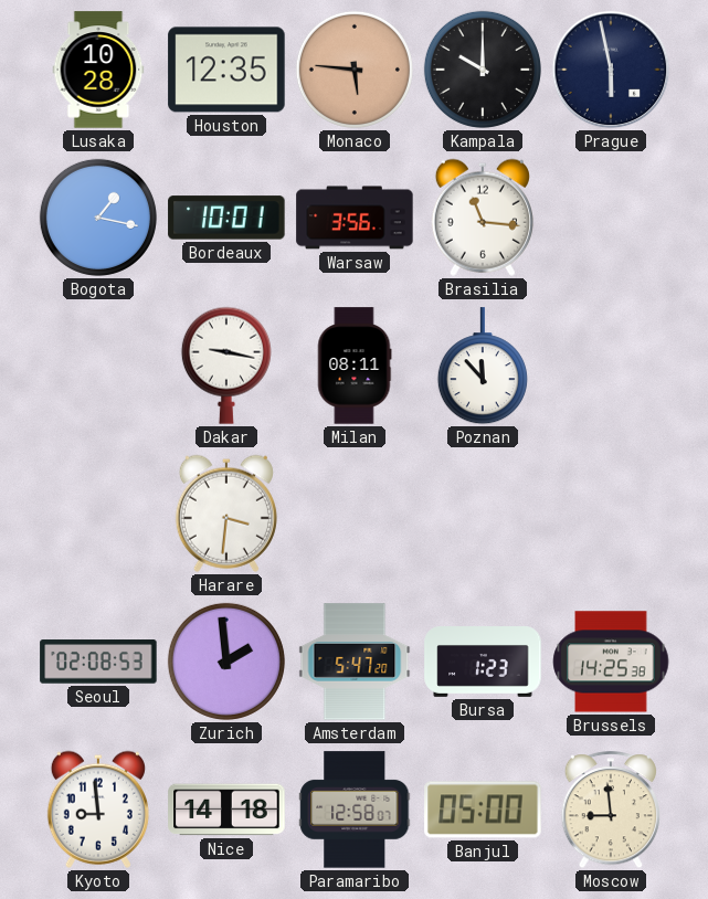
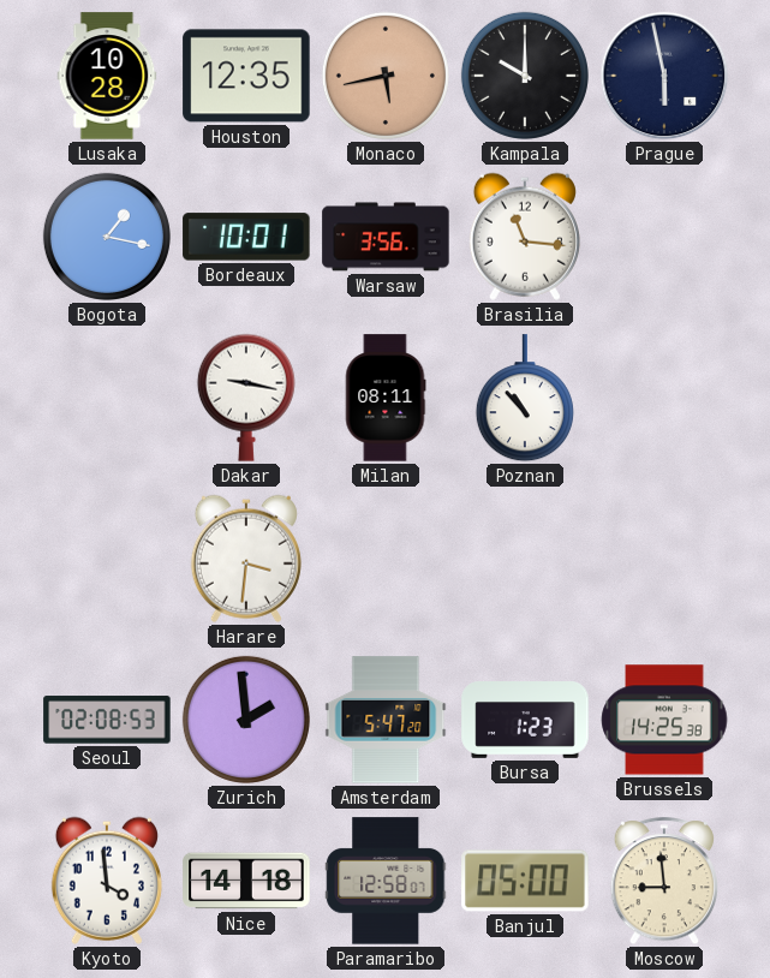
Monaco: 5:46 -> 5:43 (386, 76)
Poznan: 11:53 -> 10:53 (525, 399)
Kyoto: 8:59 -> 3:59 (107, 881)
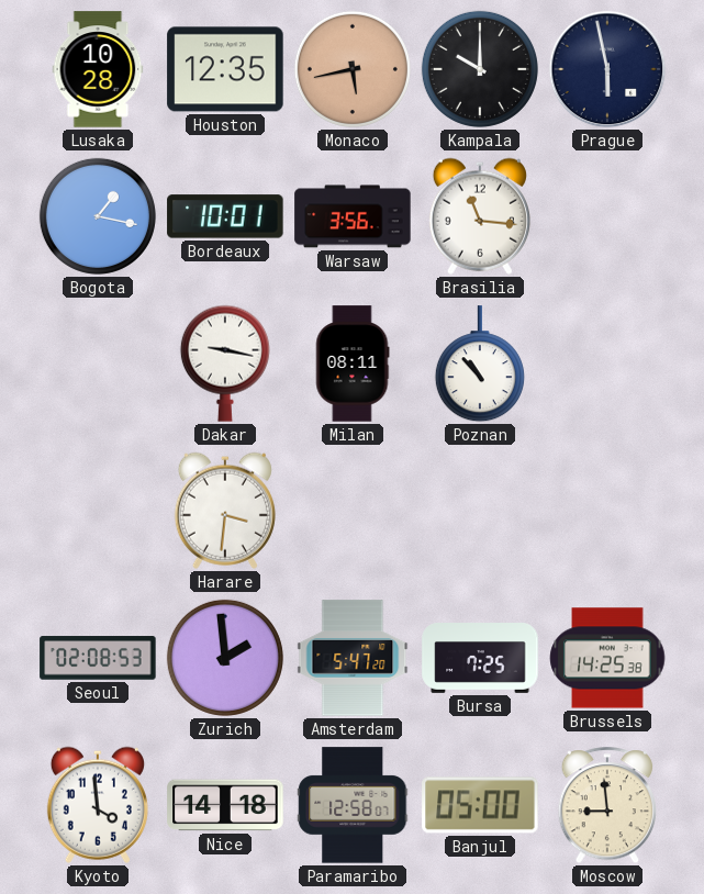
Bursa: 1:23 -> 7:25 (480, 659)
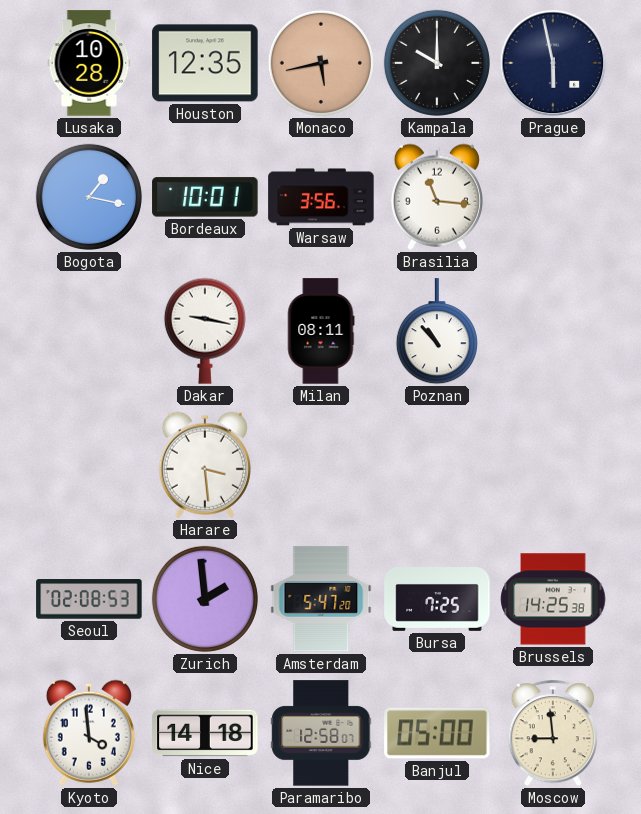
Harare: 3:31 -> 3:29 (205, 465)
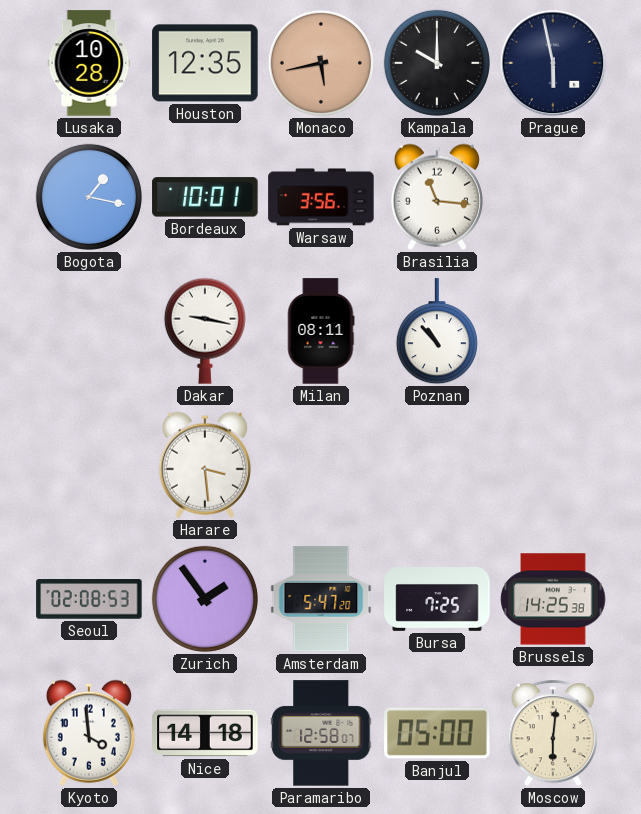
Zurich: 1:59 -> 1:54 (205, 599)
Moscow: 8:59 -> 6:01 (553, 734)
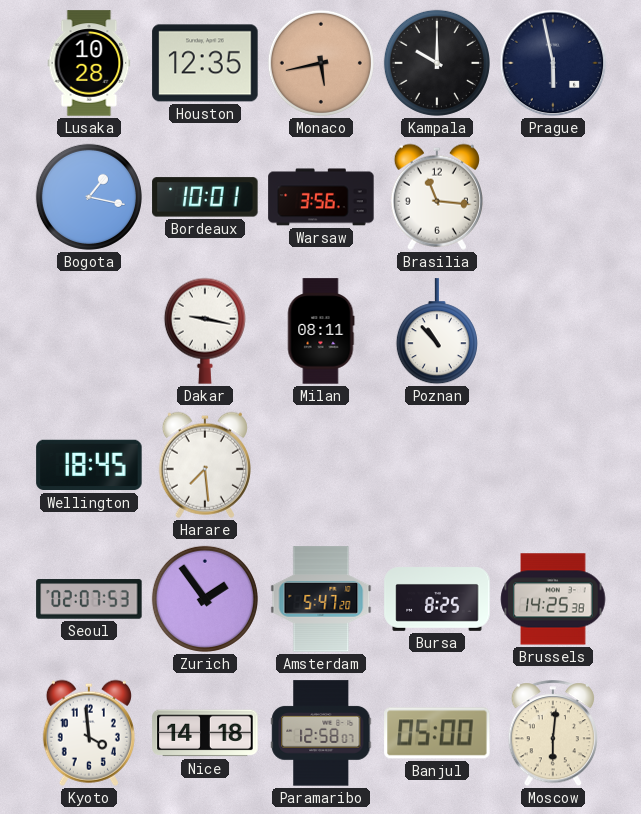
Wellington: none -> 18:45 (89, 465)
Harare: 3:29 -> 7:29 (205, 465)
Seoul: 02:08 -> 02:07 (89, 599)
Bursa: 7:25 -> 8:25 (437, 600)
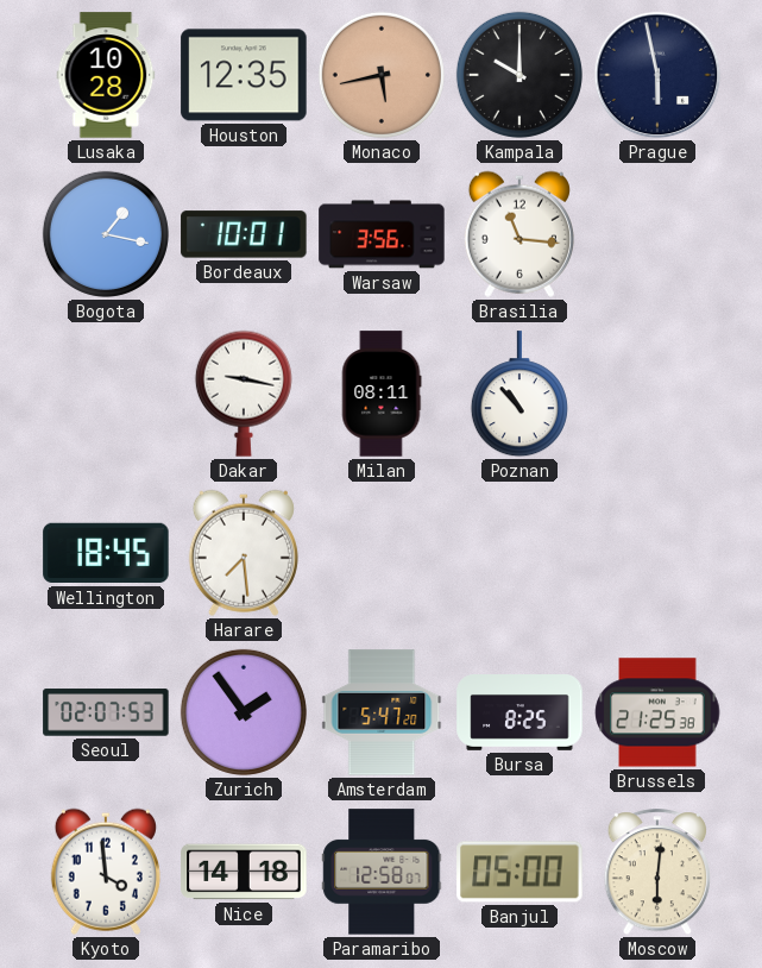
Brussels: 14:25 -> 21:25 (657, 712)
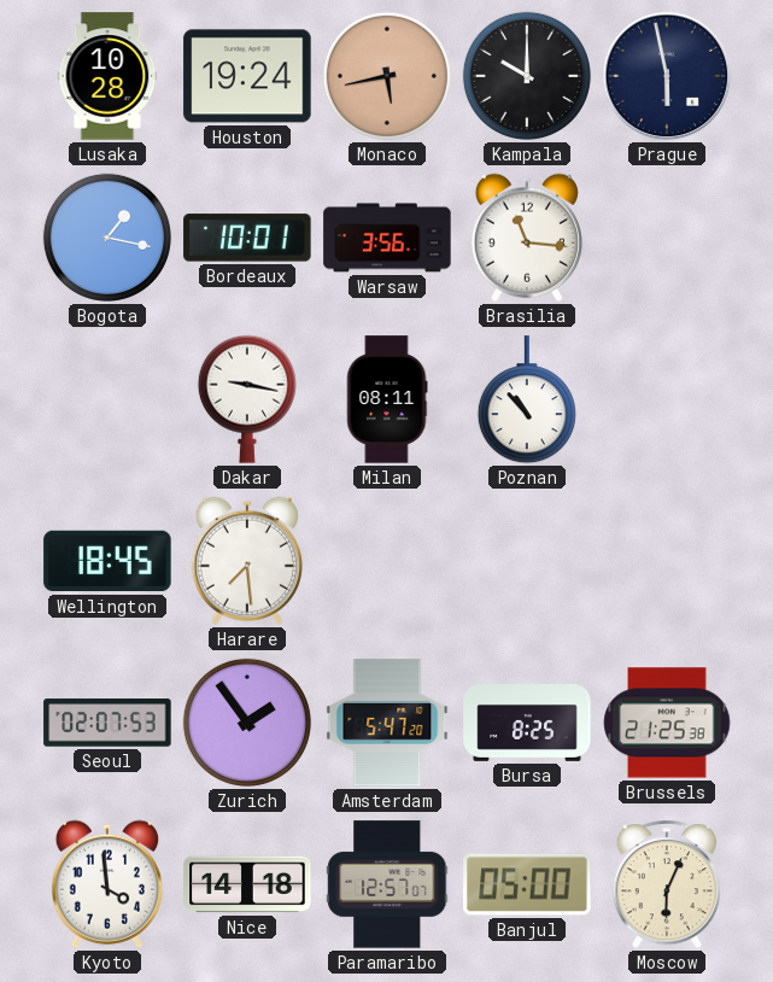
Houston: 12:35 -> 19:24 (247, 76)
Paramaribo: 12:58 -> 12:57 (387, 884)
Moscow: 6:01 -> 6:04 (667, 885)
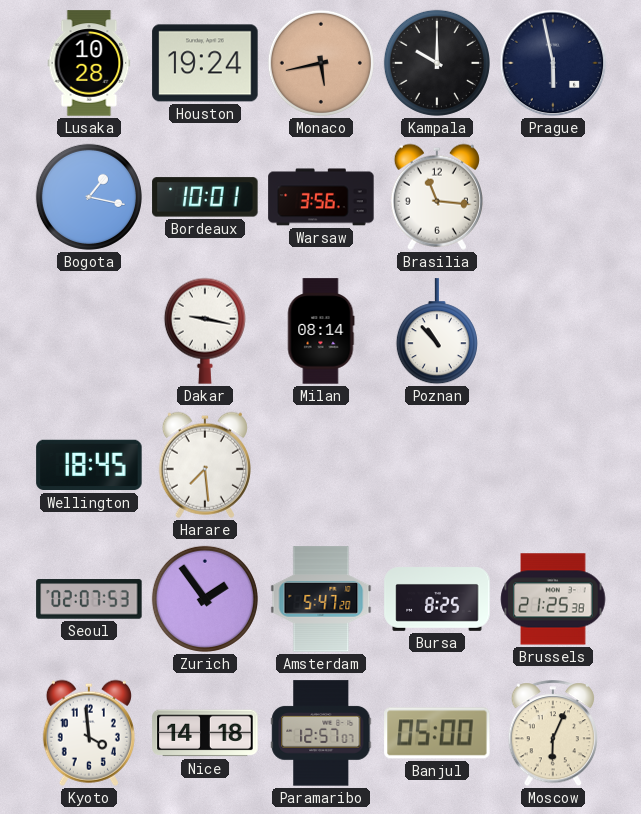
Milan: 08:11 -> 08:14 (321, 331)
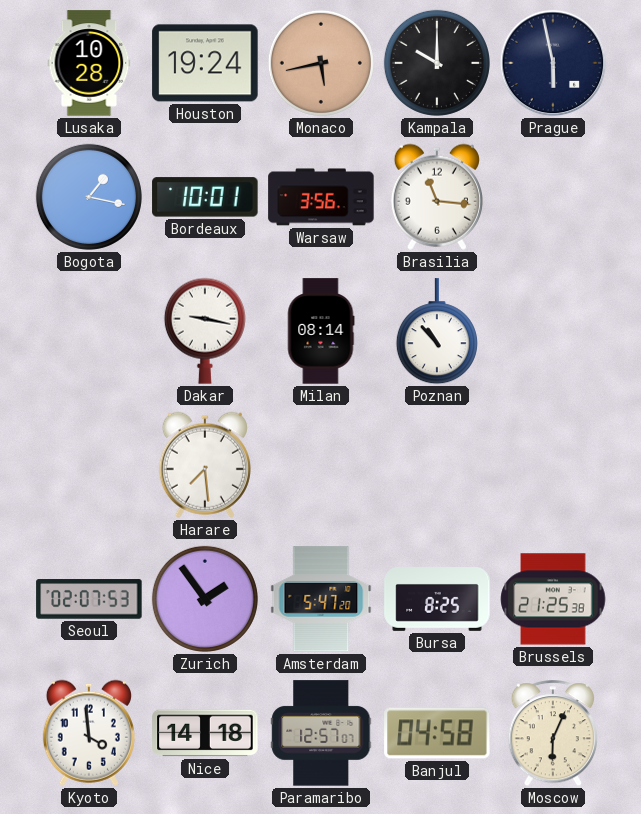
Wellington: 18:45 -> none (89, 465)
Banjul: 05:00 -> 04:58 (437, 733)
